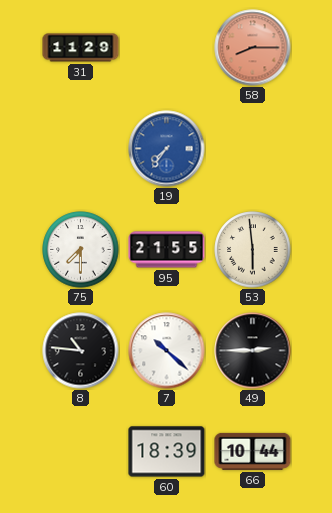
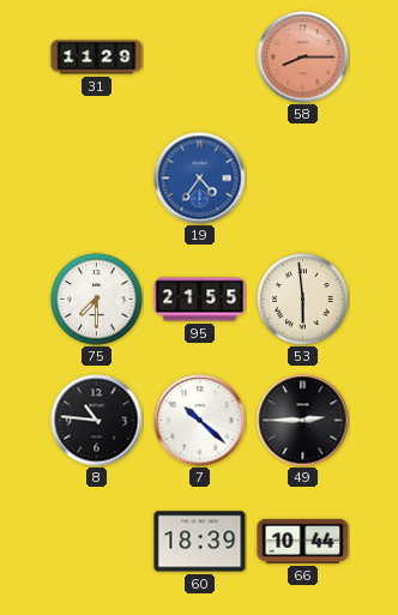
19: 7:36 -> 4:36 (200, 179)
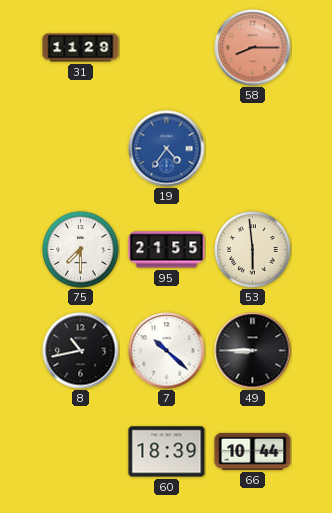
8: 10:46 -> 10:43 (81, 351)
49: 2:45 -> 8:45 (253, 351)
